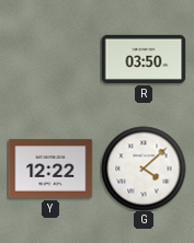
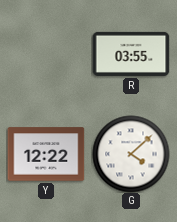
R: 03:50 -> 03:55 (131, 54)
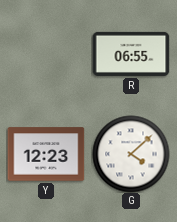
R: 03:55 -> 06:55 (131, 54)
Y: 12:22 -> 12:23 (46, 154)
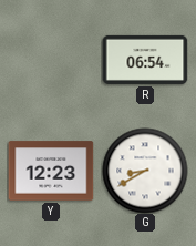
R: 06:55 -> 06:54 (145, 60)
G: 4:08 -> 8:40 (145, 171)
